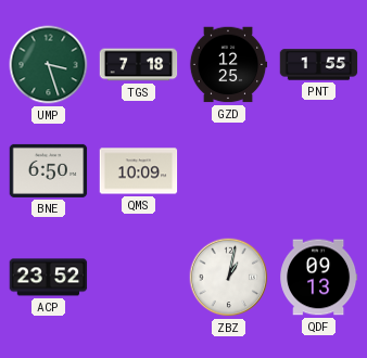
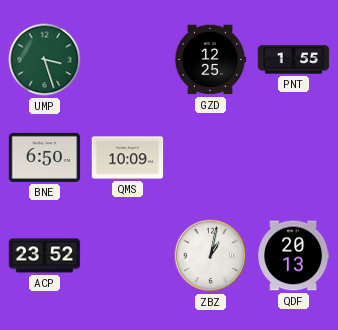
TGS: 7:18 -> none (139, 65)
QDF: 09:13 -> 20:13 (294, 256)
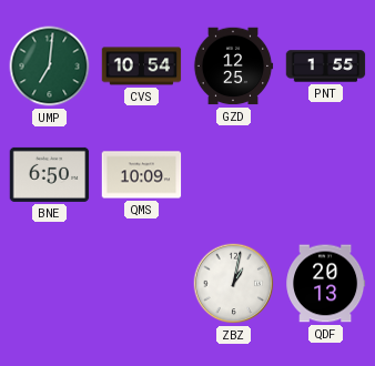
UMP: 3:27 -> 7:01 (50, 67)
CVS: none -> 10:54 (142, 67)
ACP: 23:52 -> none (45, 256)
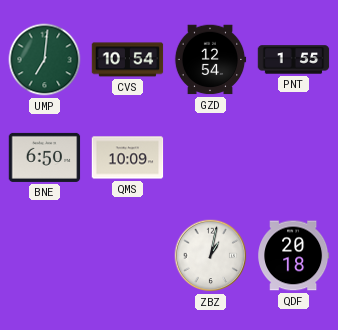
GZD: 12:25 -> 12:54 (210, 60)
QDF: 20:13 -> 20:18 (294, 256)
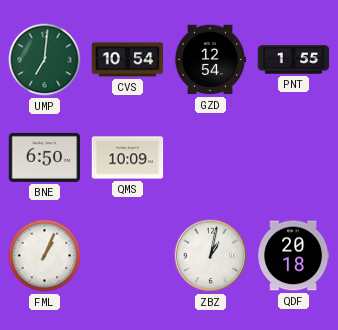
FML: none -> 1:04 (45, 256)
